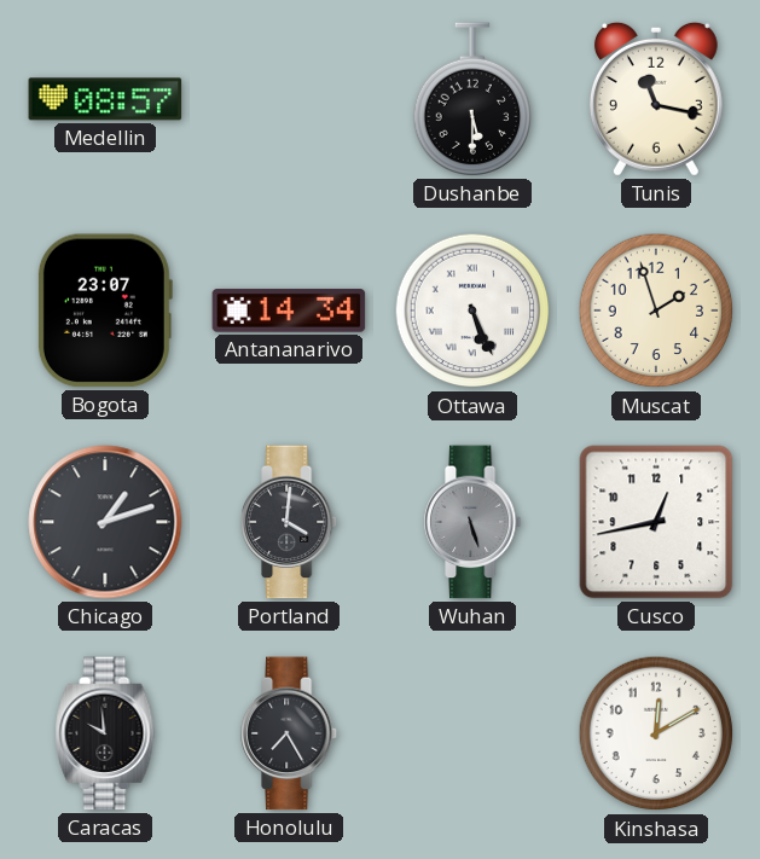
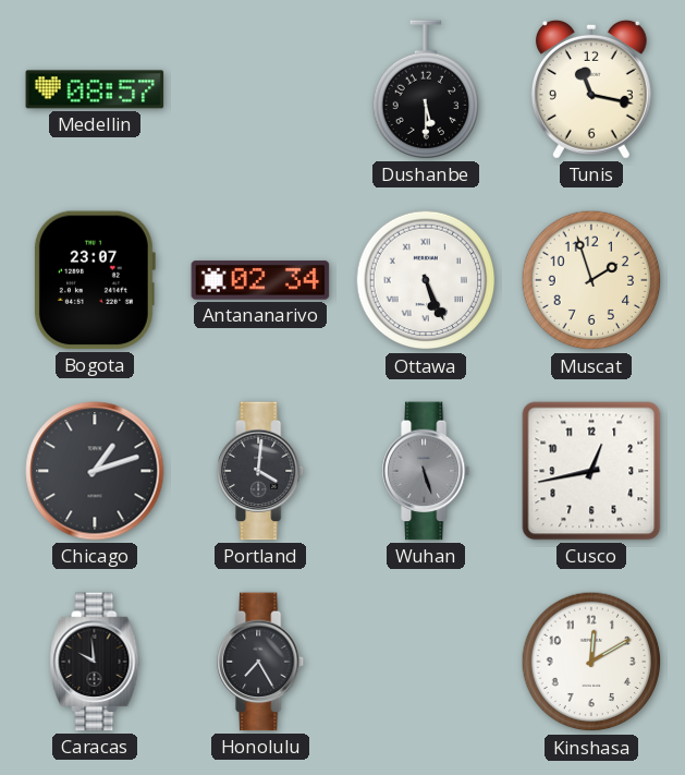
Antananarivo: 14:34 -> 02:34 (260, 280)
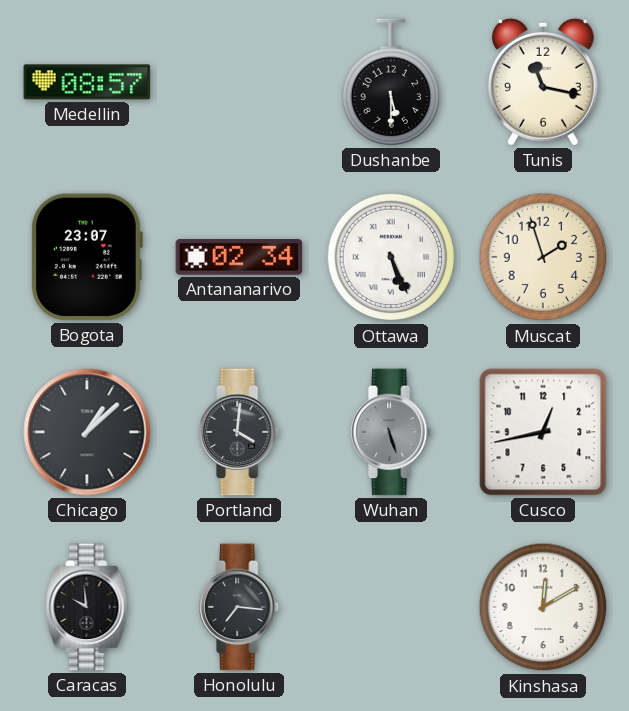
Chicago: 1:12 -> 1:08 (87, 432)
Honolulu: 7:25 -> 7:16 (240, 607)
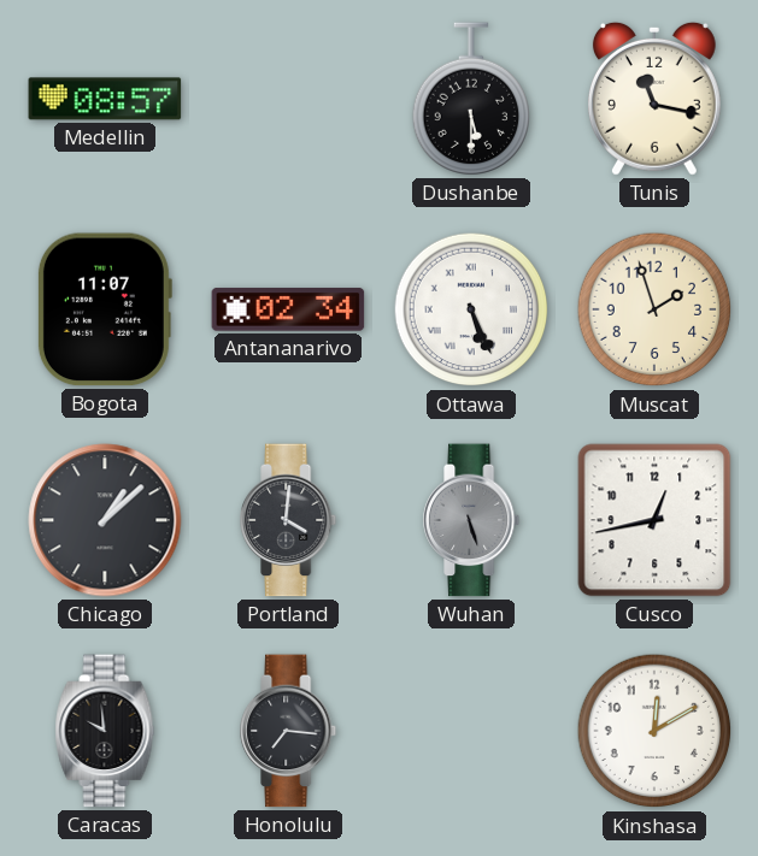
Bogota: 23:07 -> 11:07 (104, 309)
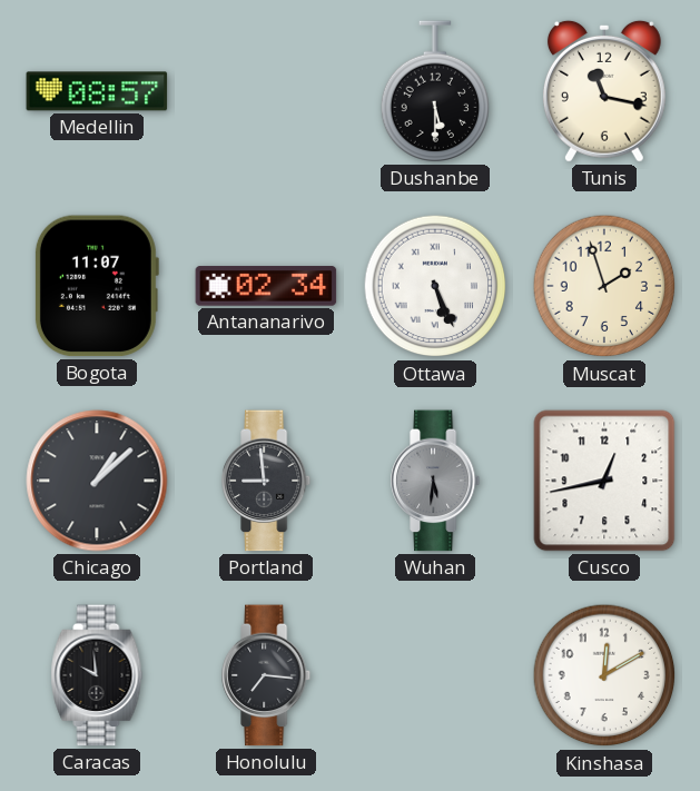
Portland: 4:01 -> 8:59 (267, 481)
Wuhan: 5:27 -> 5:31 (436, 481)
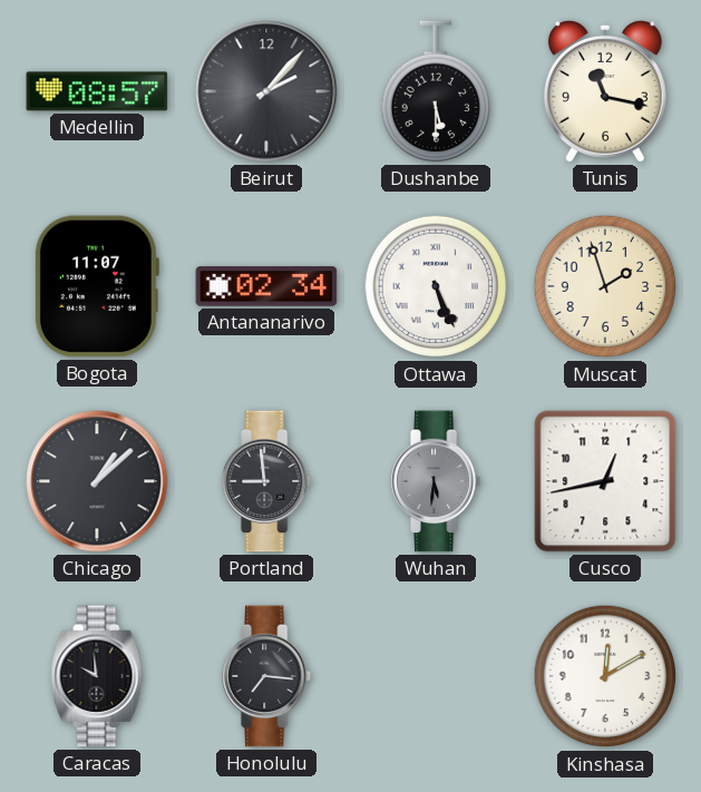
Beirut: none -> 2:07 (266, 91)
